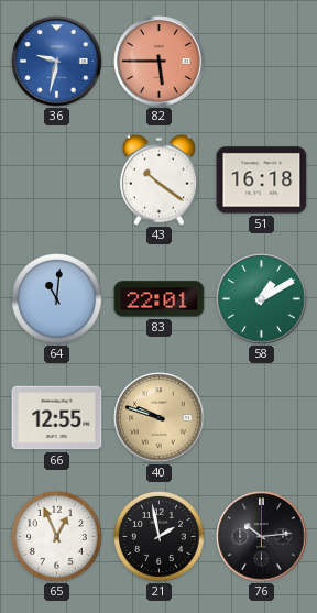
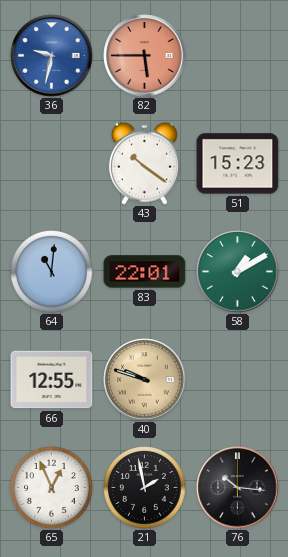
51: 16:18 -> 15:23 (238, 164)
76: 10:14 -> 10:16 (238, 488)
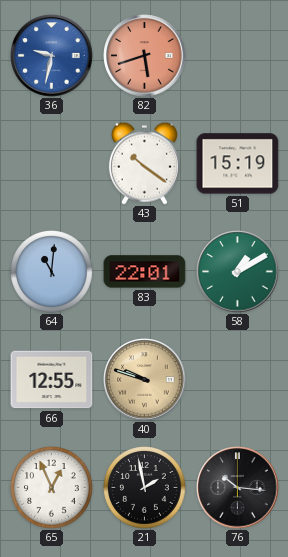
82: 5:45 -> 5:42 (145, 56)
51: 15:23 -> 15:19 (238, 164)
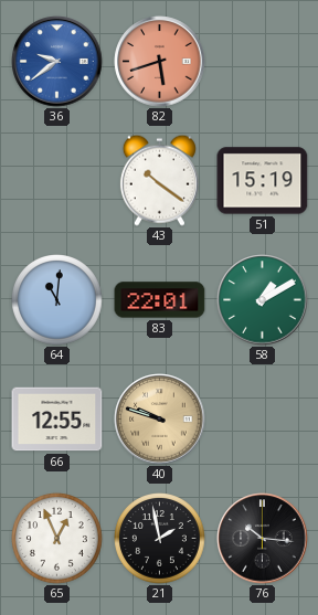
36: 9:32 -> 9:39 (57, 62)
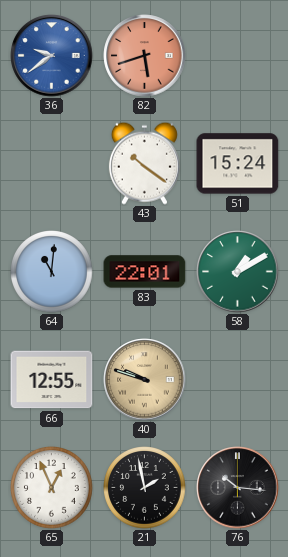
51: 15:19 -> 15:24 (238, 164)
